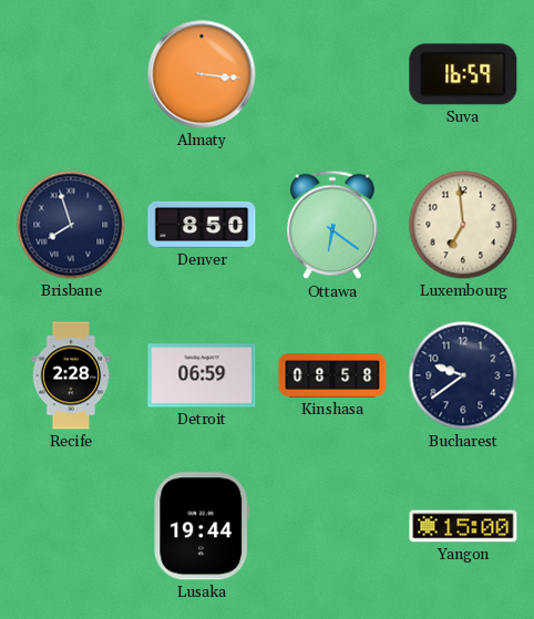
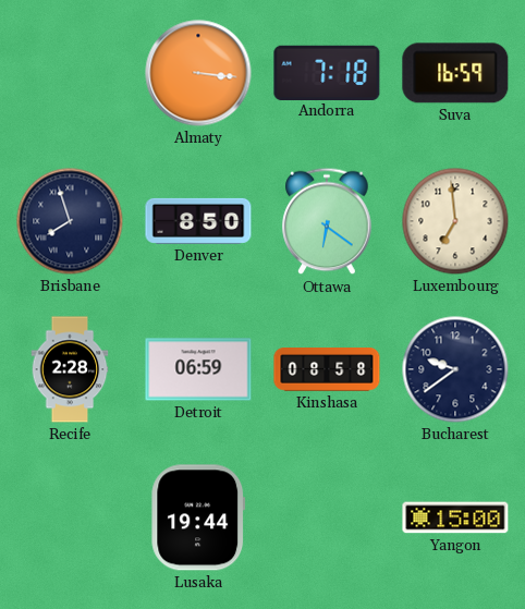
Andorra: none -> 7:18 (327, 72)
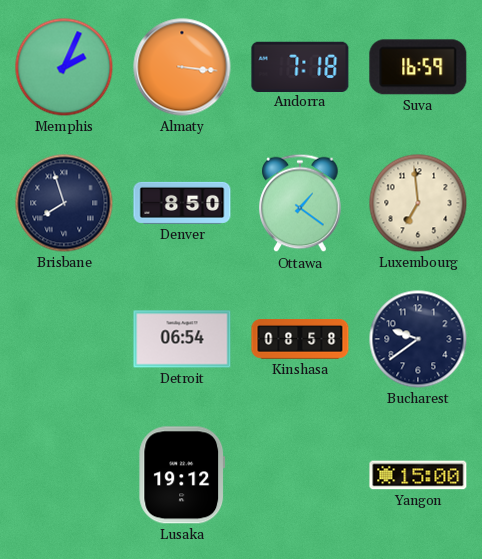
Memphis: none -> 2:04 (64, 67)
Ottawa: 6:21 -> 1:21 (300, 203)
Recife: 2:28 -> none (70, 369)
Detroit: 06:59 -> 06:54 (182, 339)
Lusaka: 19:44 -> 19:12 (182, 475)
